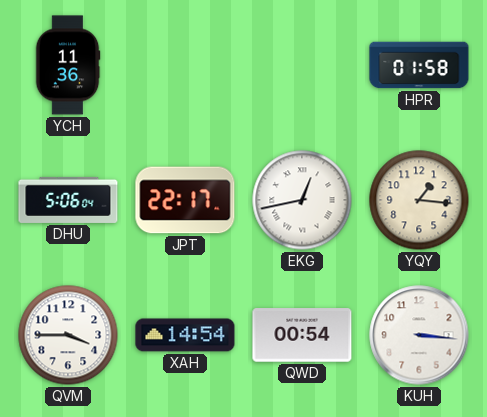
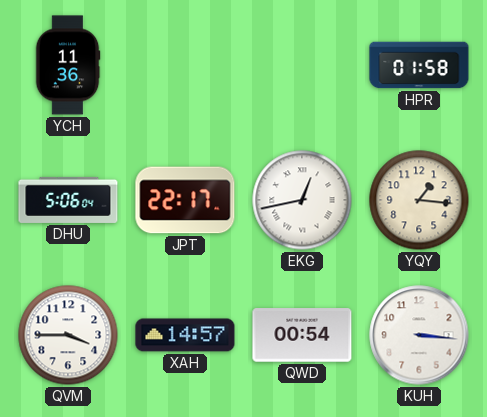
XAH: 14:54 -> 14:57 (185, 335)
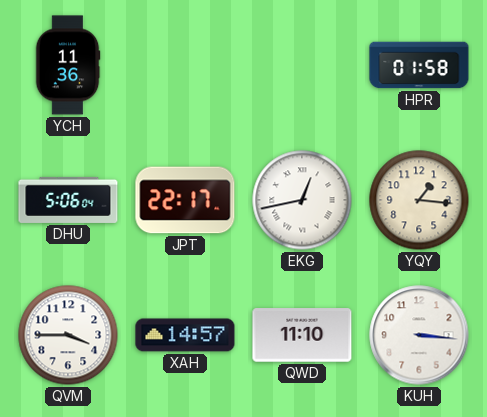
QWD: 00:54 -> 11:10 (302, 335)
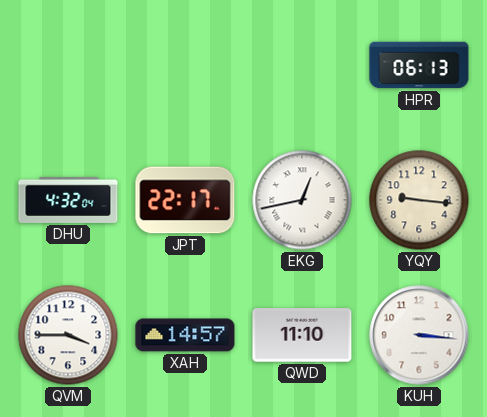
YCH: 11:36 -> none (68, 65)
HPR: 01:58 -> 06:13 (419, 65)
DHU: 5:06 -> 4:32 (68, 200)
YQY: 1:16 -> 9:16 (419, 200)
